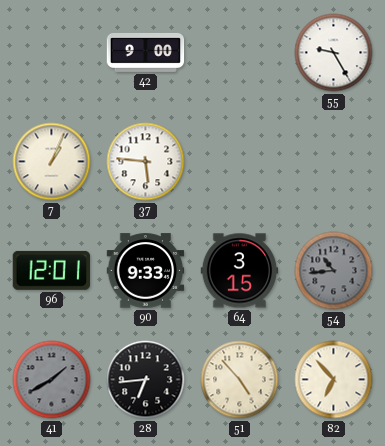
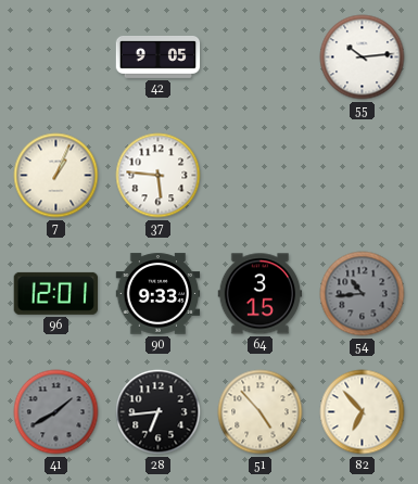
42: 9:00 -> 9:05 (159, 56)
55: 9:25 -> 10:14 (363, 58)
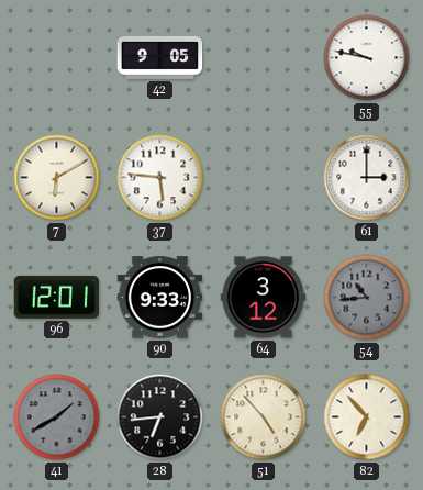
55: 10:14 -> 9:47 (367, 58)
7: 1:04 -> 6:10 (57, 178)
61: none -> 3:00 (367, 178)
64: 3:15 -> 3:12 (264, 298)
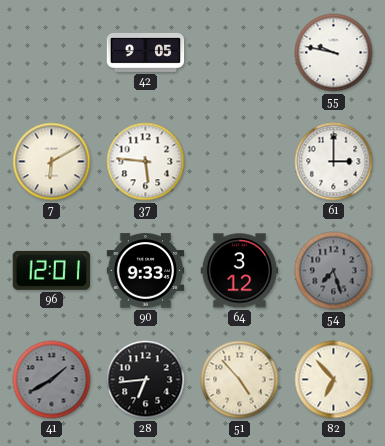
54: 10:44 -> 7:27 (334, 271)
